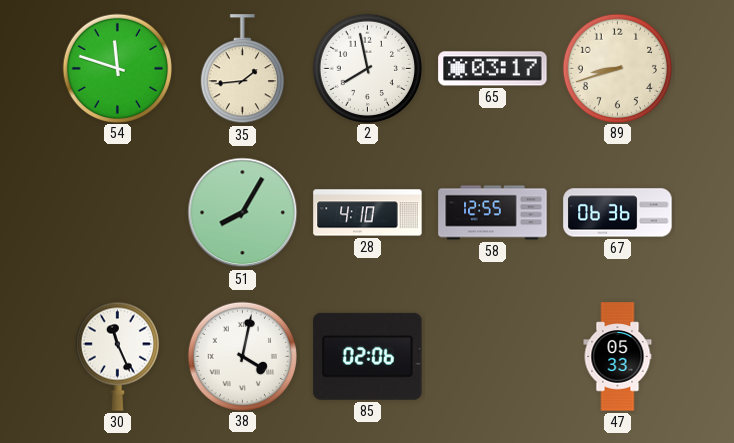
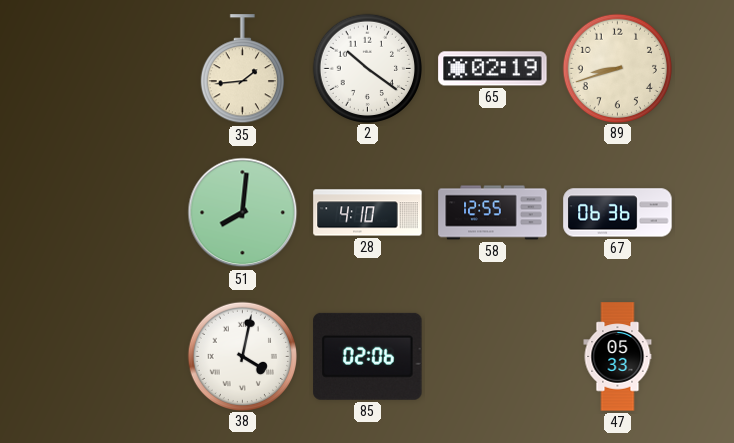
54: 11:48 -> none (117, 68)
2: 7:58 -> 10:21 (367, 68)
65: 03:17 -> 02:19 (493, 69)
51: 8:05 -> 8:01 (243, 213)
30: 11:26 -> none (117, 356)
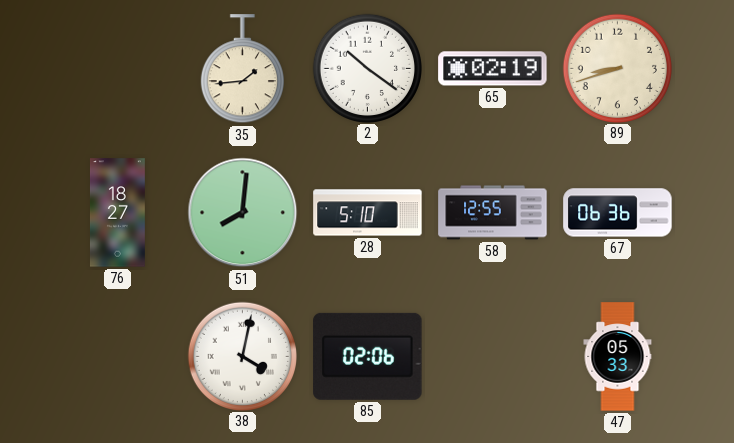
76: none -> 18:27 (117, 213)
28: 4:10 -> 5:10 (368, 213)
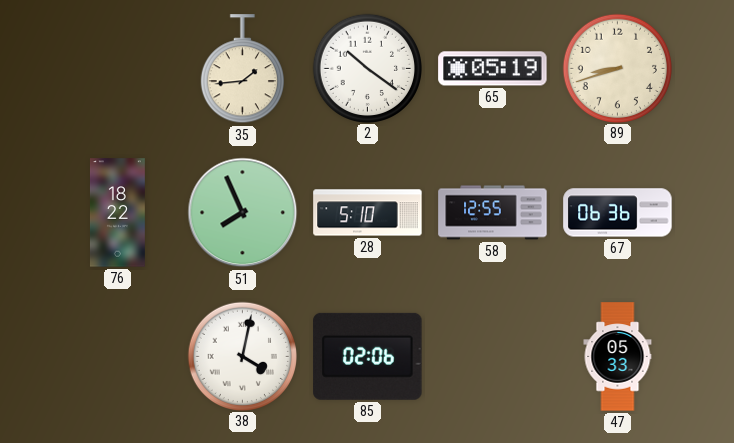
65: 02:19 -> 05:19 (493, 69)
76: 18:27 -> 18:22 (117, 213)
51: 8:01 -> 7:56 (243, 213)
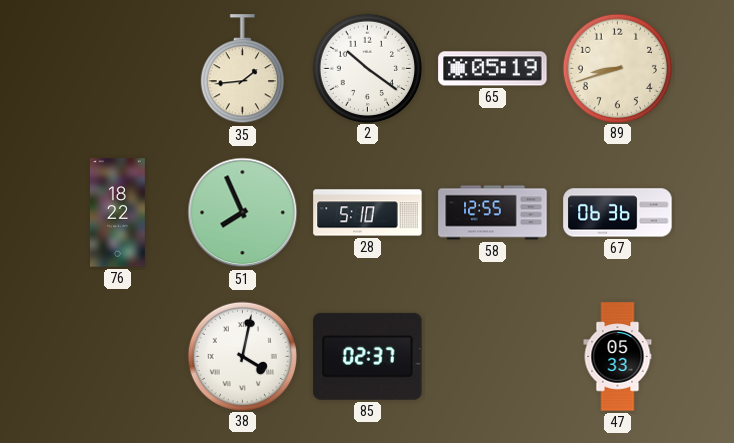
85: 02:06 -> 02:37 (368, 356)
